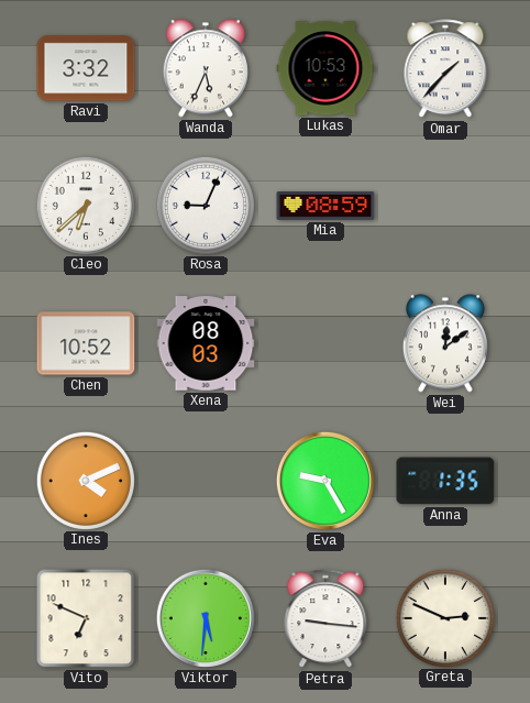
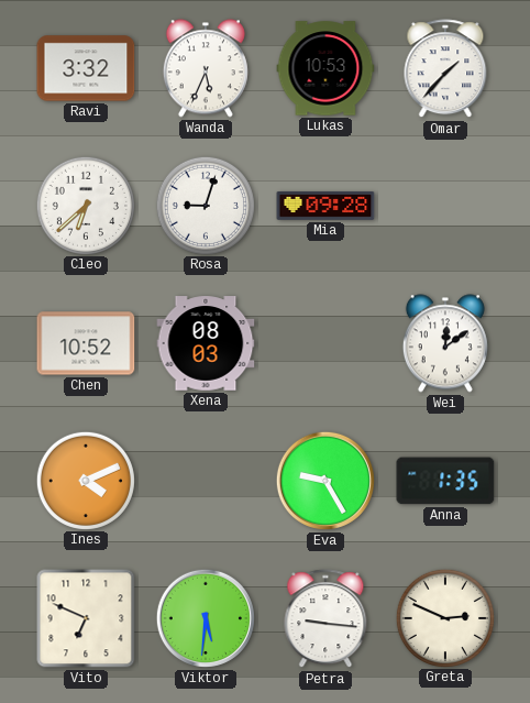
Rosa: 9:04 -> 9:03 (205, 205)
Mia: 08:59 -> 09:28 (325, 206)
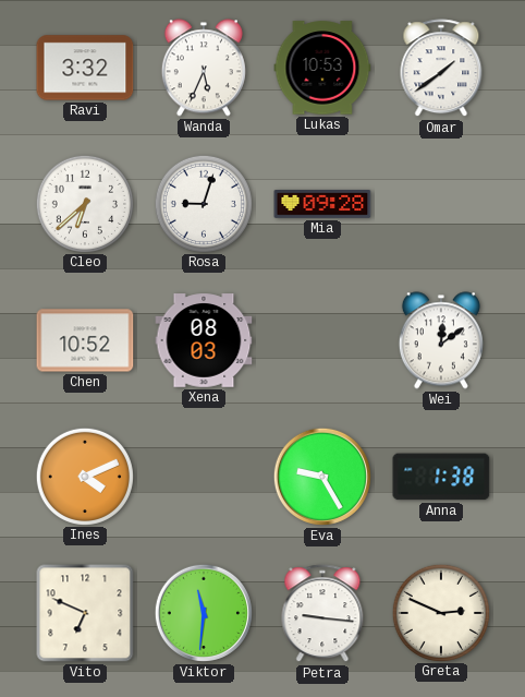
Omar: 1:37 -> 1:39 (441, 69)
Anna: 1:35 -> 1:38 (441, 477)
Viktor: 5:31 -> 11:31 (204, 613)
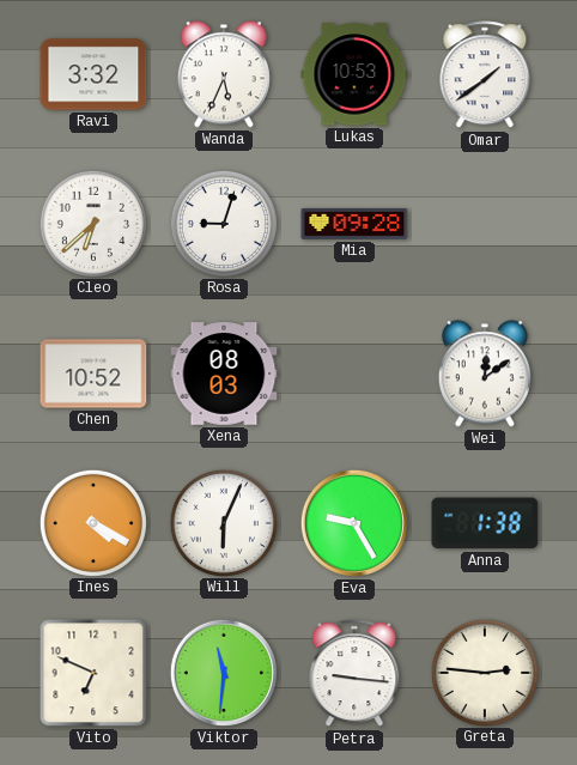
Ines: 4:11 -> 4:20 (92, 522)
Will: none -> 6:04 (223, 522)
Greta: 2:49 -> 2:46 (484, 672)
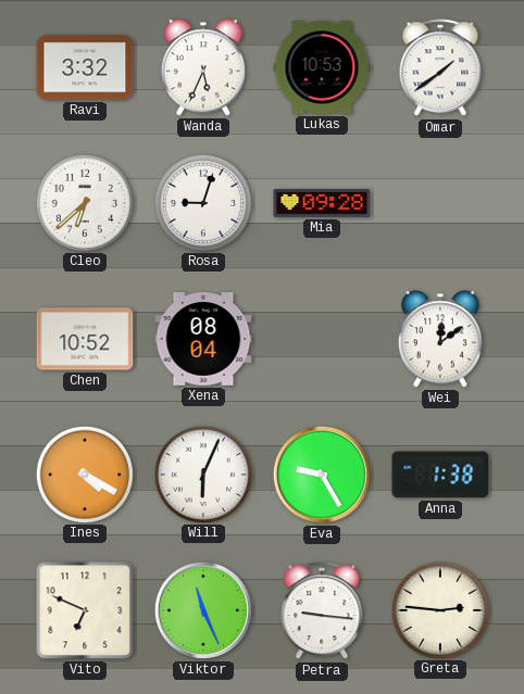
Xena: 08:03 -> 08:04 (203, 339)
Viktor: 11:31 -> 11:26 (203, 610)
